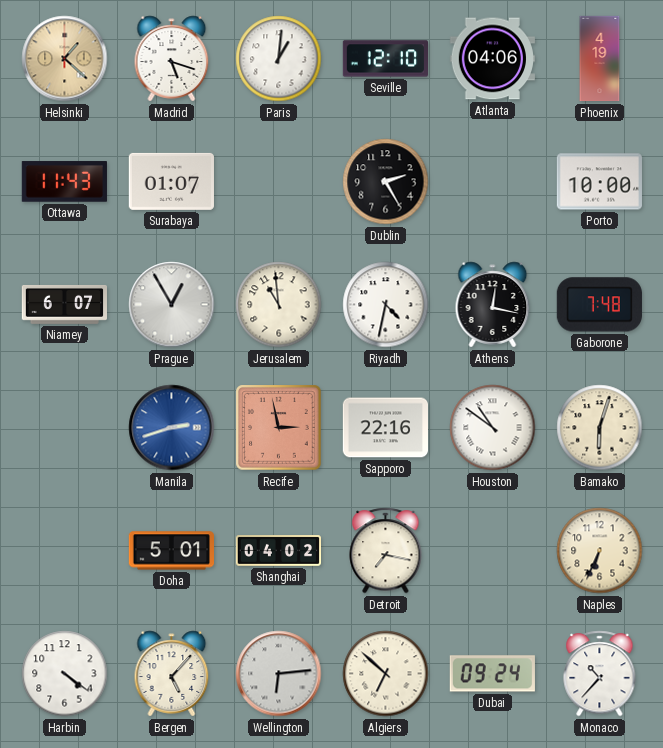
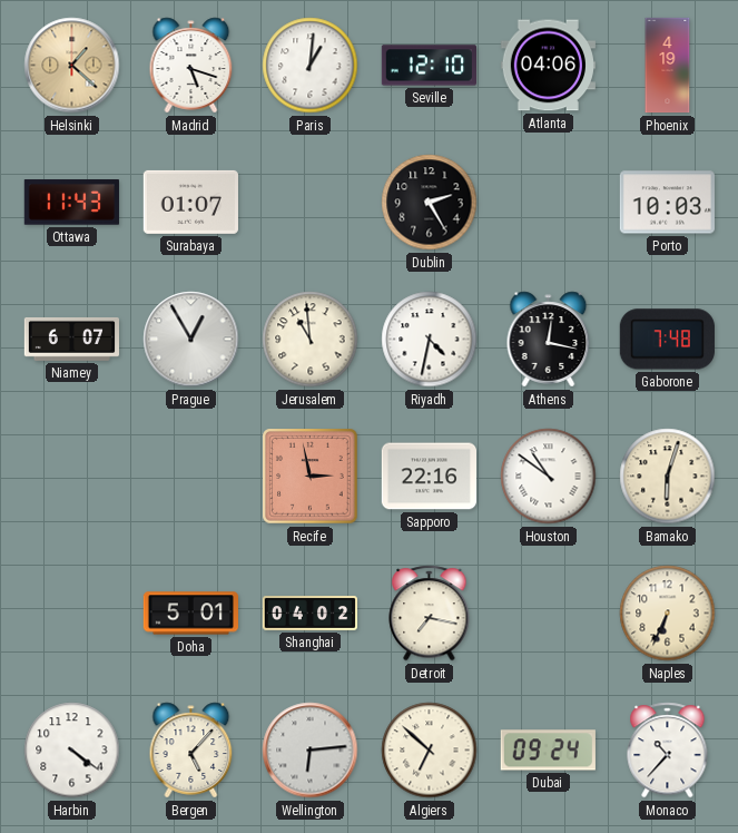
Porto: 10:00 -> 10:03 (667, 203)
Manila: 2:42 -> none (172, 428)
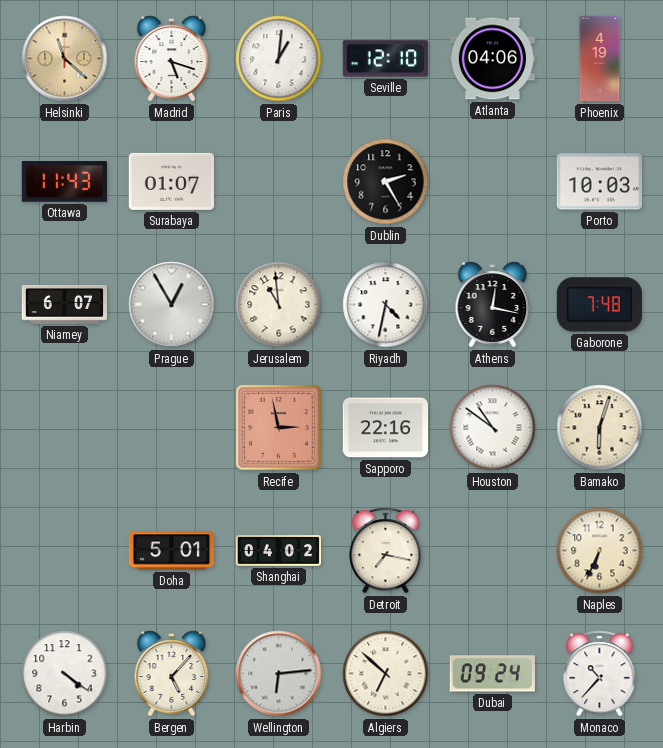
Helsinki: 1:22 -> 11:22 (65, 59)
